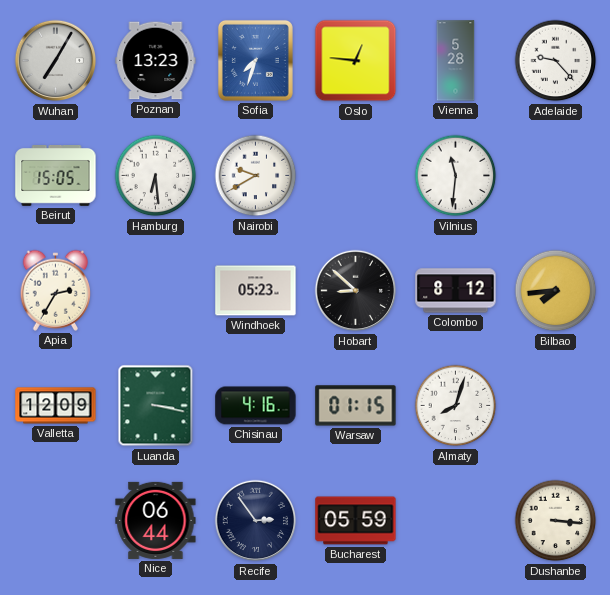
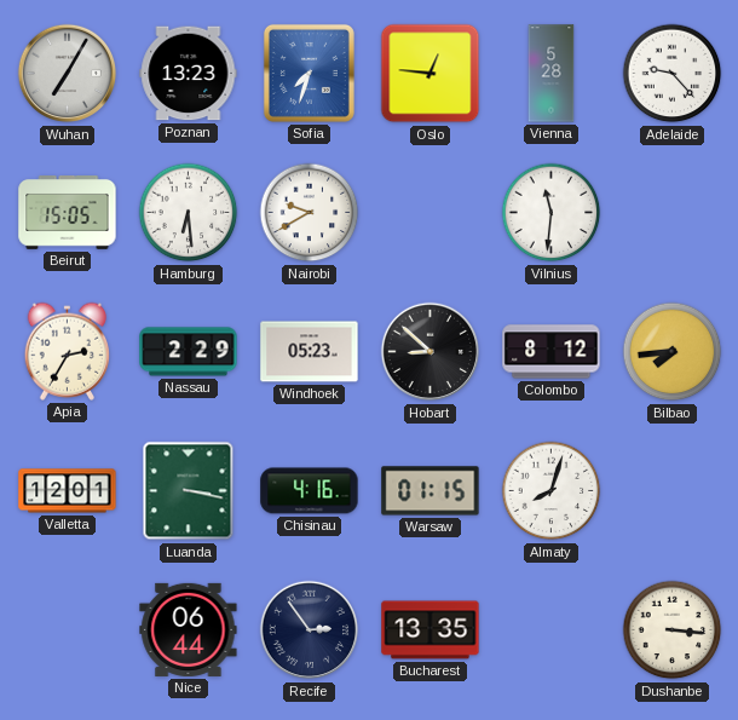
Nassau: none -> 2:29 (189, 352)
Valletta: 12:09 -> 12:01 (68, 491)
Bucharest: 05:59 -> 13:35 (431, 630)
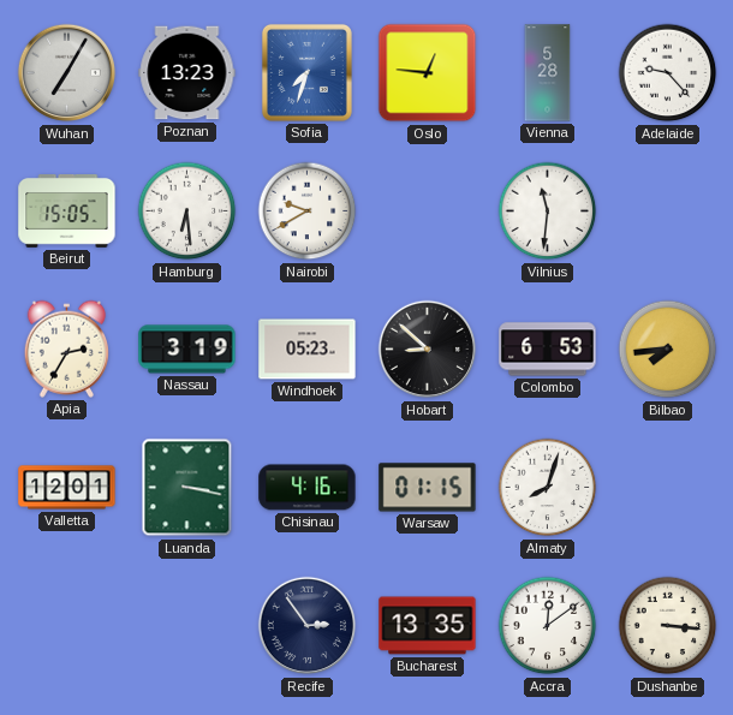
Nassau: 2:29 -> 3:19 (187, 350)
Colombo: 8:12 -> 6:53 (548, 350)
Nice: 06:44 -> none (189, 629)
Accra: none -> 12:09 (548, 626)
